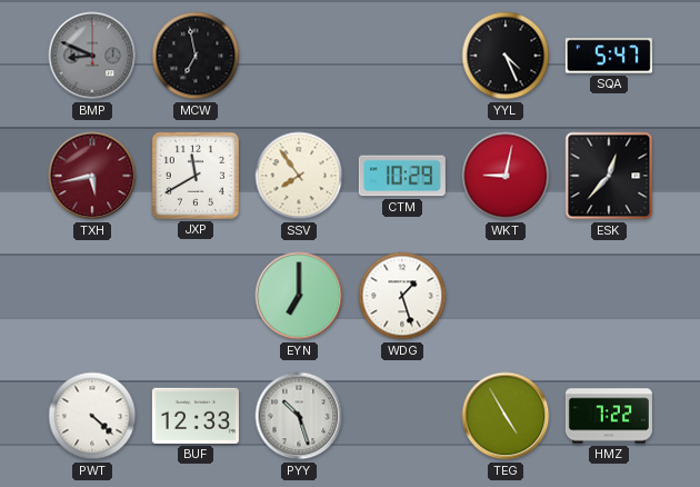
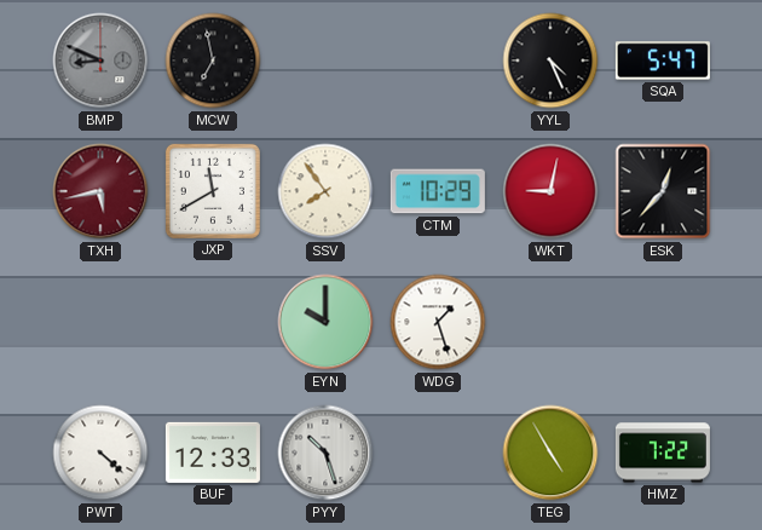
EYN: 7:00 -> 10:00 (325, 322)
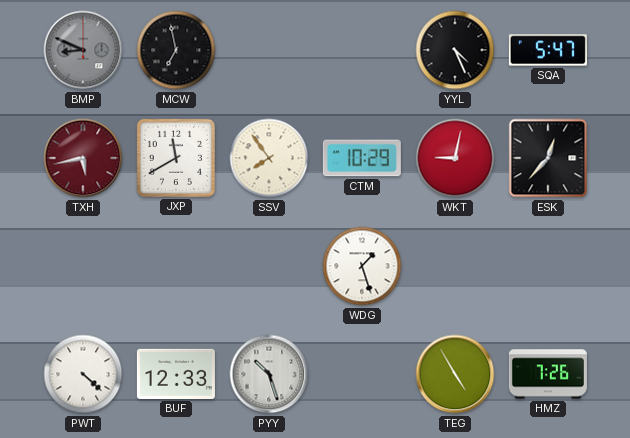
EYN: 10:00 -> none (325, 322)
HMZ: 7:22 -> 7:26 (548, 374)
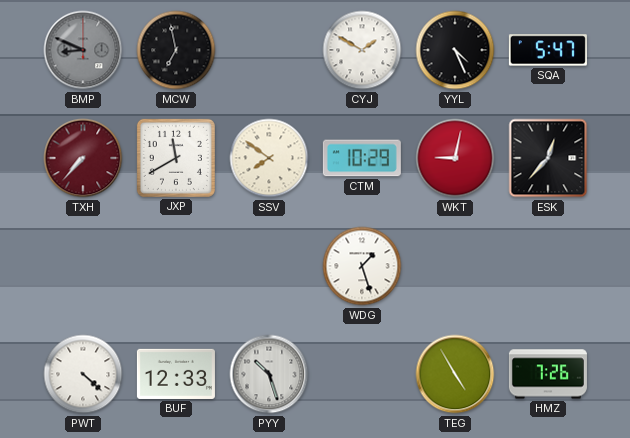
CYJ: none -> 1:50 (362, 50)
TXH: 5:43 -> 7:37 (83, 158)
SSV: 7:54 -> 7:51 (269, 158)
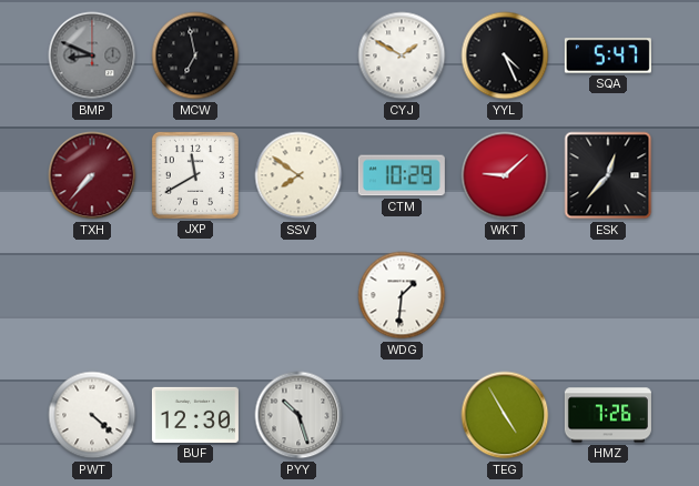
WKT: 9:02 -> 9:08 (505, 175)
WDG: 1:27 -> 1:31 (402, 295)
BUF: 12:33 -> 12:30 (195, 415)
